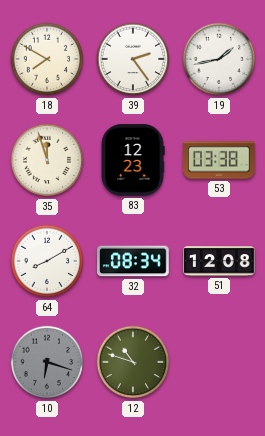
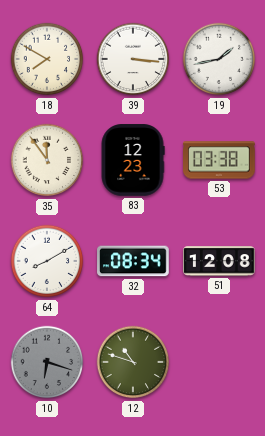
39: 2:24 -> 3:16 (133, 59)
35: 11:57 -> 11:54 (47, 160)
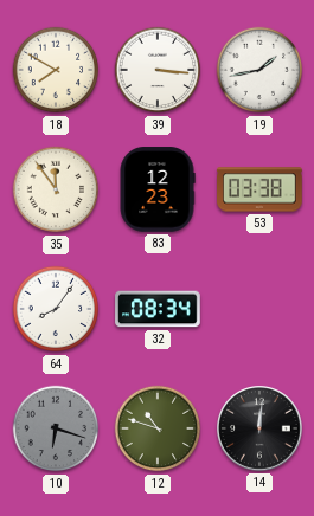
64: 8:10 -> 8:06 (56, 309)
51: 12:08 -> none (219, 261)
14: none -> 12:01 (261, 430)
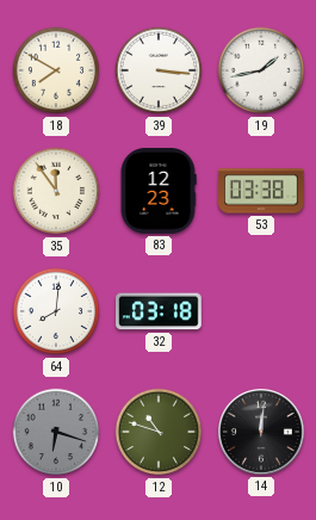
64: 8:06 -> 8:01 (56, 311)
32: 08:34 -> 03:18 (159, 311)
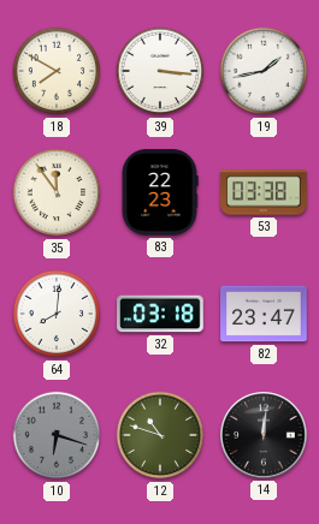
83: 12:23 -> 22:23 (160, 192)
82: none -> 23:47 (264, 314)
